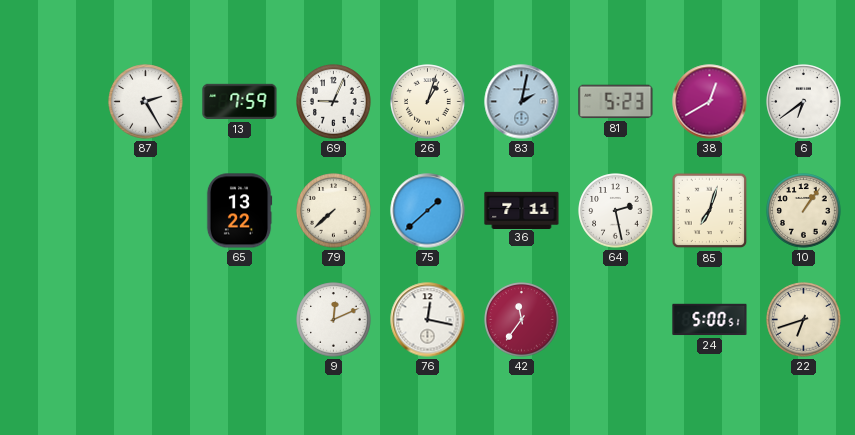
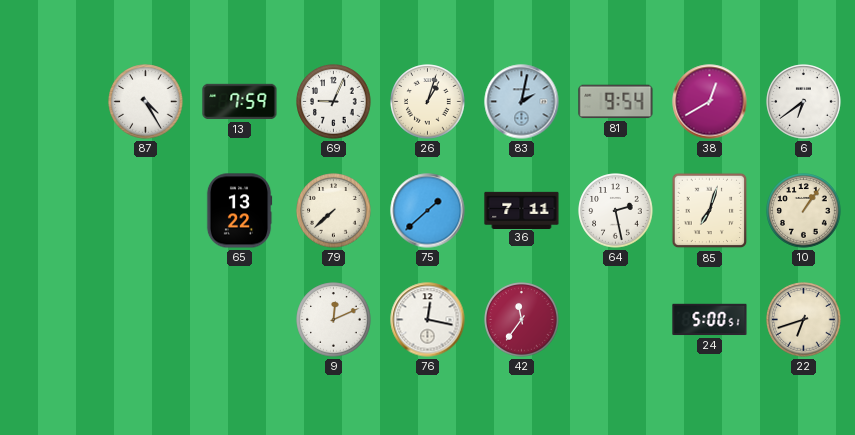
87: 2:25 -> 4:25 (146, 102)
81: 5:23 -> 9:54 (616, 102)
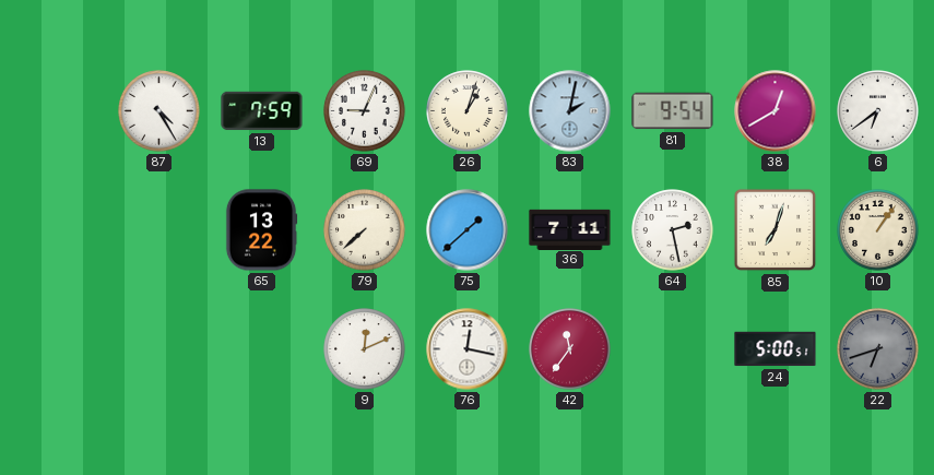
22 dial: cream -> grey (878, 349)
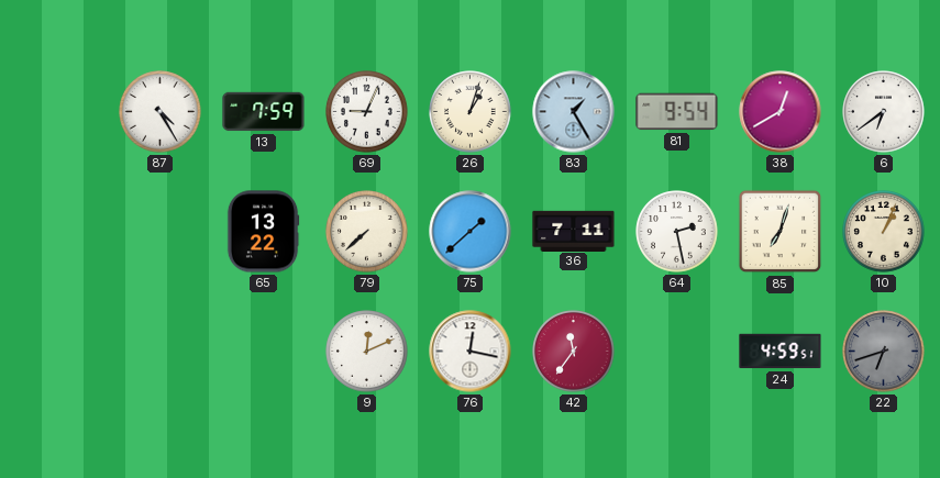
83: 2:02 -> 1:25 (574, 112)
10: 1:06 -> 1:04 (884, 232)
24: 5:00 -> 4:59 (781, 352)
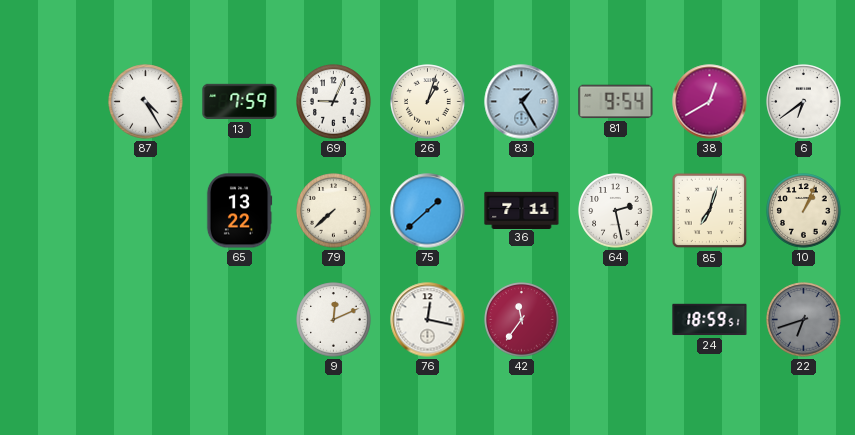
24: 4:59 -> 18:59 (710, 320)
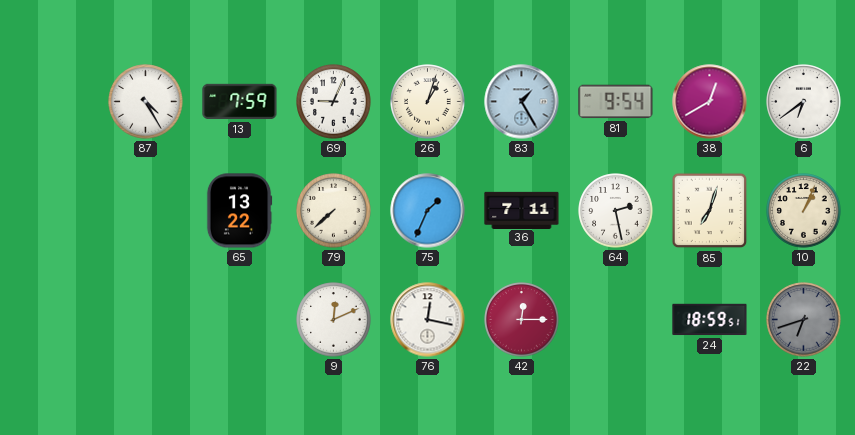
75: 1:38 -> 1:34 (428, 211)
42: 11:36 -> 12:15 (522, 320)
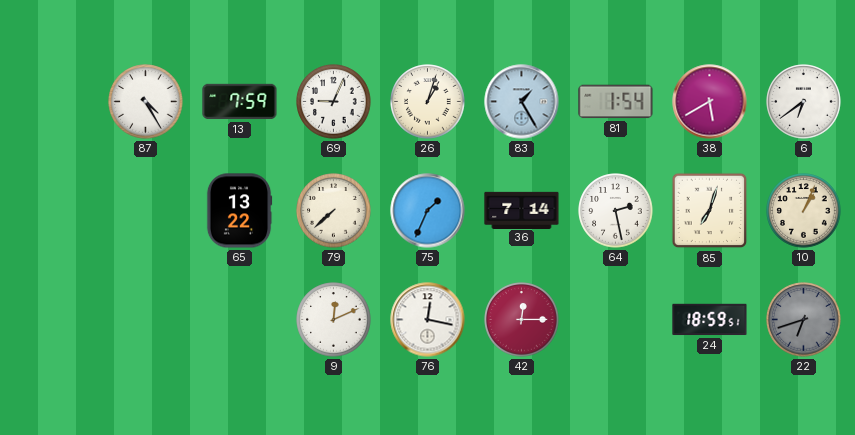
81: 9:54 -> 1:54 (616, 102)
38: 12:40 -> 5:40 (710, 102)
36: 7:11 -> 7:14 (522, 210)
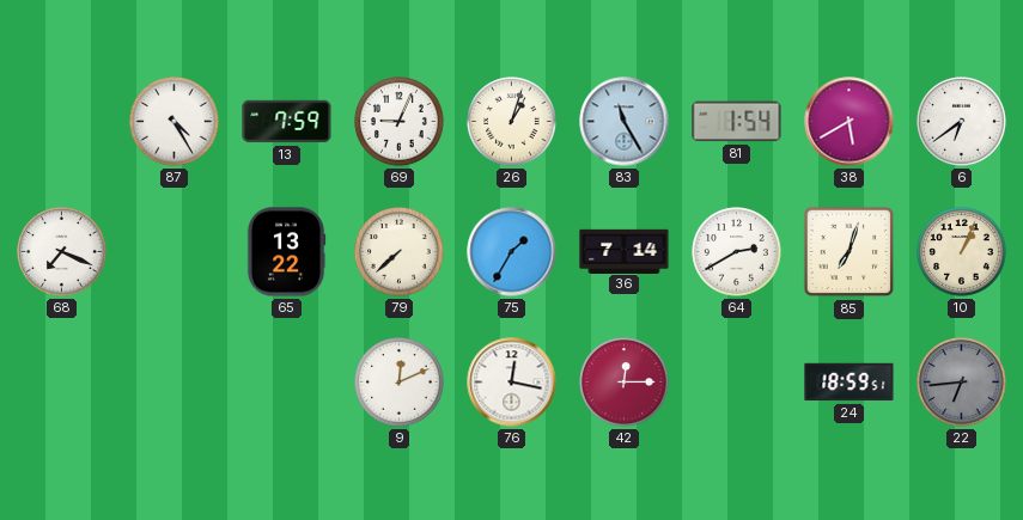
83: 1:25 -> 11:25 (625, 122)
68: none -> 7:19 (62, 252)
75: 1:34 -> 1:35 (512, 252)
64: 2:28 -> 2:40 (737, 252)
22: 6:42 -> 6:44 (962, 383)
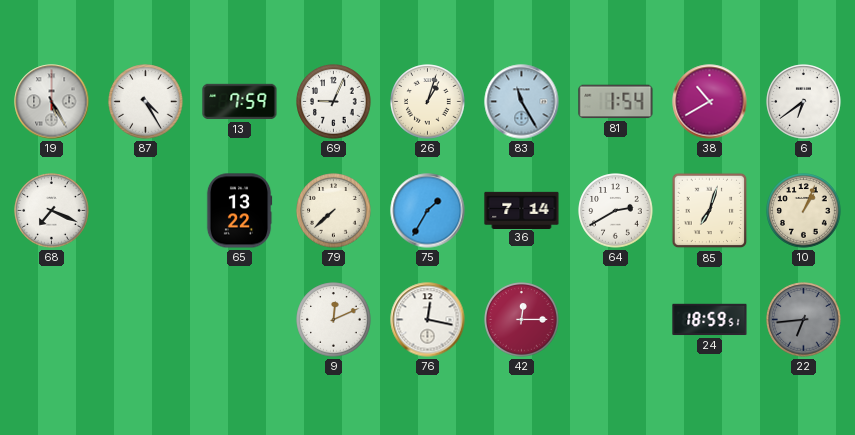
19: none -> 5:25 (52, 102)
38: 5:40 -> 10:40 (710, 102)
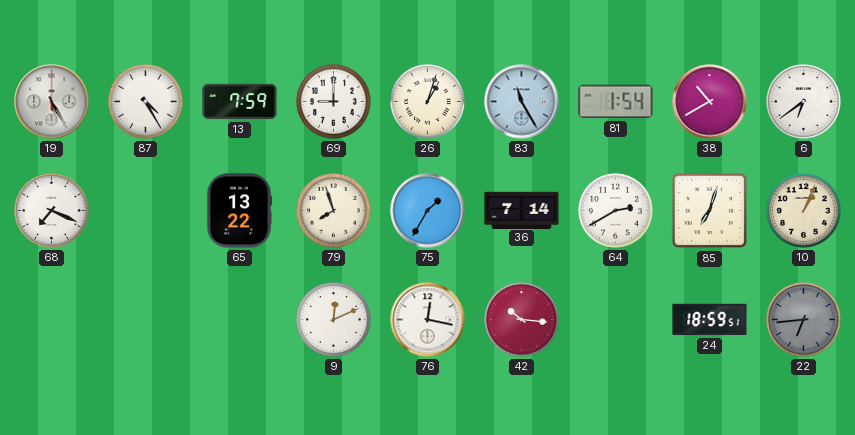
69: 9:04 -> 9:00 (334, 102)
79: 7:38 -> 7:57 (334, 211)
42: 12:15 -> 10:16 (522, 320)
